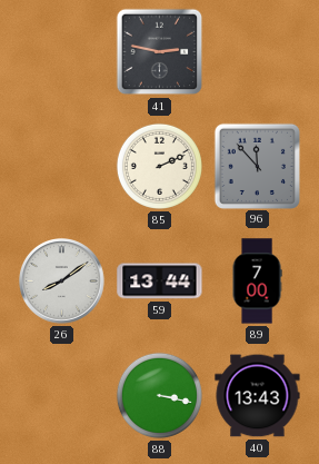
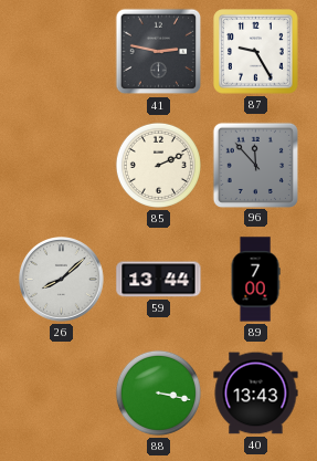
87: none -> 9:25 (256, 52)
26: 8:09 -> 8:08 (62, 280)
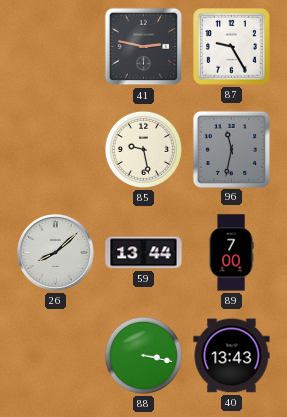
85: 2:11 -> 9:28 (143, 149)
96: 11:53 -> 11:32 (231, 149)
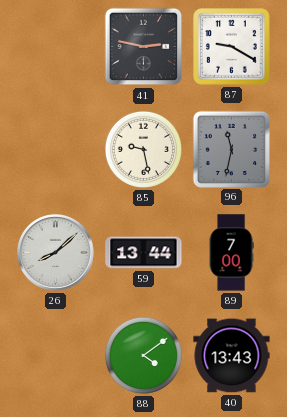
87: 9:25 -> 9:20 (232, 47)
88: 3:17 -> 4:09 (143, 355)
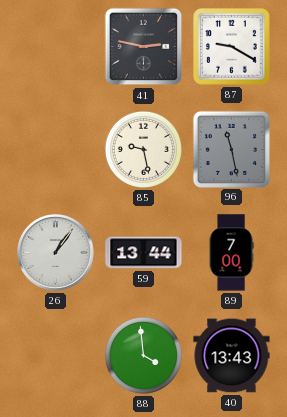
96: 11:32 -> 11:28 (231, 149)
26: 8:08 -> 1:06 (56, 253)
88: 4:09 -> 3:59 (143, 355)
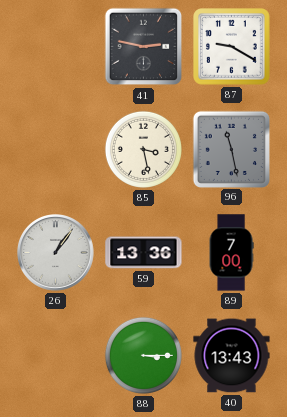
85: 9:28 -> 3:28 (143, 149)
59: 13:44 -> 13:36 (144, 253)
88: 3:59 -> 3:15 (143, 355)
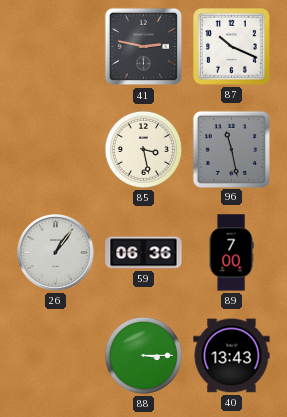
87: 9:20 -> 10:19 (232, 47)
59: 13:36 -> 06:36 (144, 253)
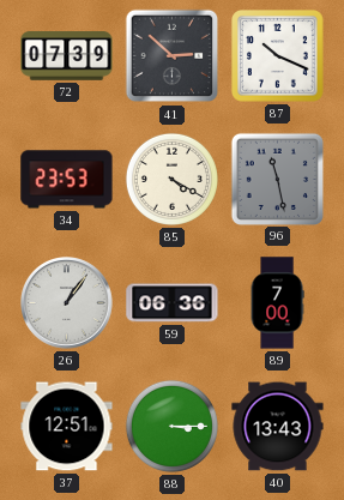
72: none -> 07:39 (67, 56)
41: 2:47 -> 2:52 (173, 56)
34: none -> 23:53 (67, 180)
85: 3:28 -> 4:20 (171, 179)
37: none -> 12:51 (67, 427)
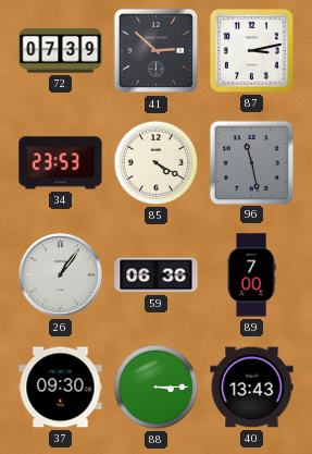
87: 10:19 -> 3:13 (252, 51)
37: 12:51 -> 09:30 (61, 388)
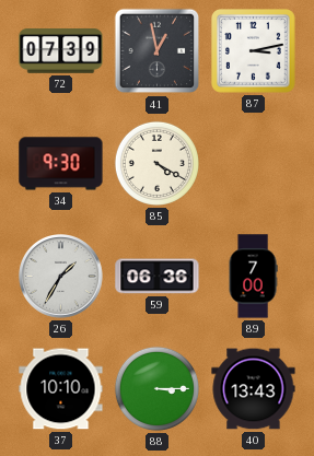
41: 2:52 -> 12:58 (158, 51)
34: 23:53 -> 9:30 (61, 164)
96: 11:28 -> none (251, 162)
26: 1:06 -> 1:35 (61, 277)
37: 09:30 -> 10:10 (61, 389)
